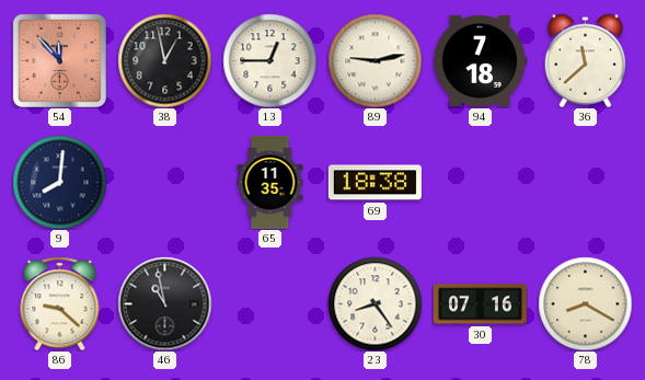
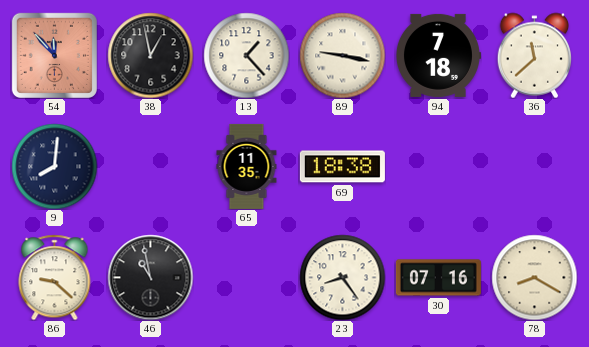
13: 12:45 -> 1:23 (246, 55)
89: 9:13 -> 9:17 (342, 55)
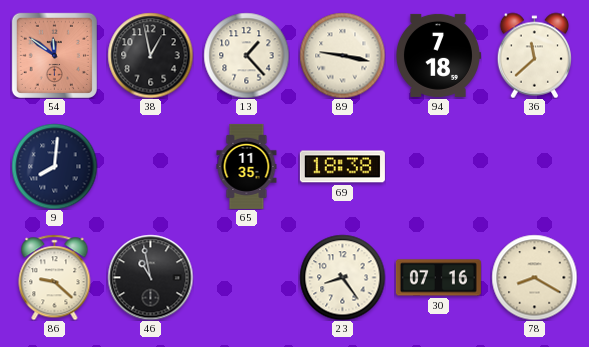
54: 11:53 -> 11:51 (54, 55)
